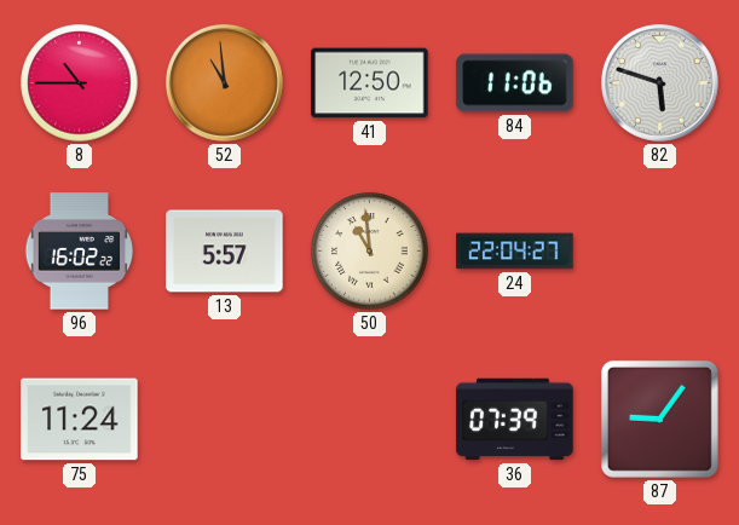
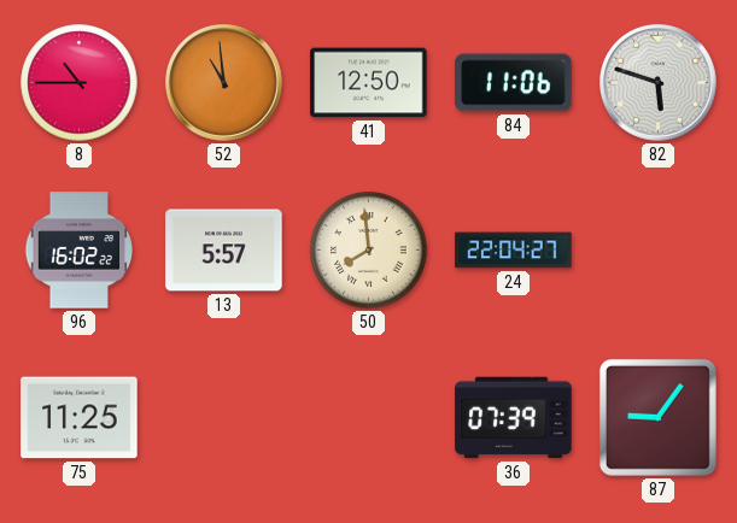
50: 10:59 -> 7:59 (369, 251)
75: 11:24 -> 11:25 (80, 418)
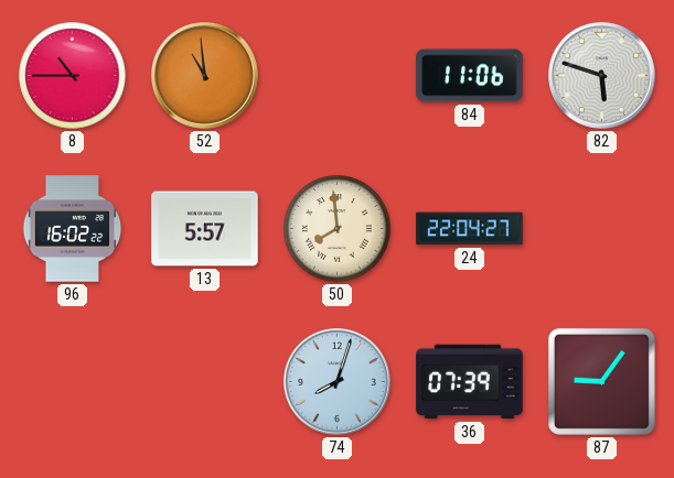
41: 12:50 -> none (369, 83)
75: 11:25 -> none (80, 418)
74: none -> 8:03 (338, 382)
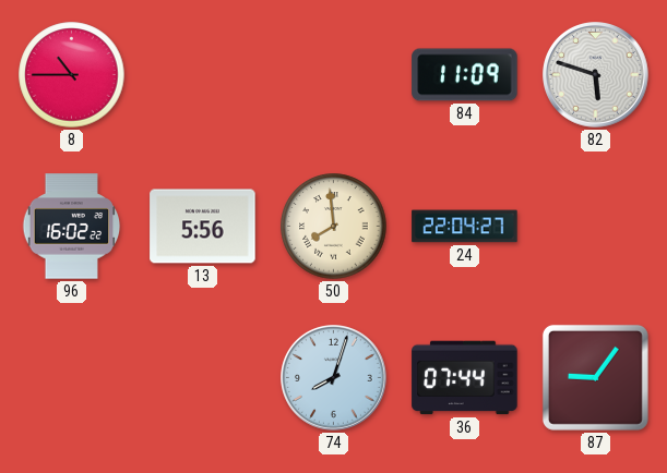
52: 10:59 -> none (205, 76)
84: 11:06 -> 11:09 (465, 75)
13: 5:57 -> 5:56 (203, 227)
36: 07:39 -> 07:44 (465, 378)
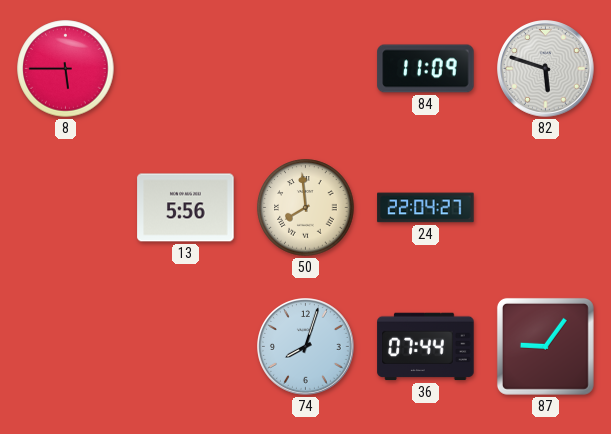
8: 10:45 -> 5:45 (66, 69)
96: 16:02 -> none (72, 227)
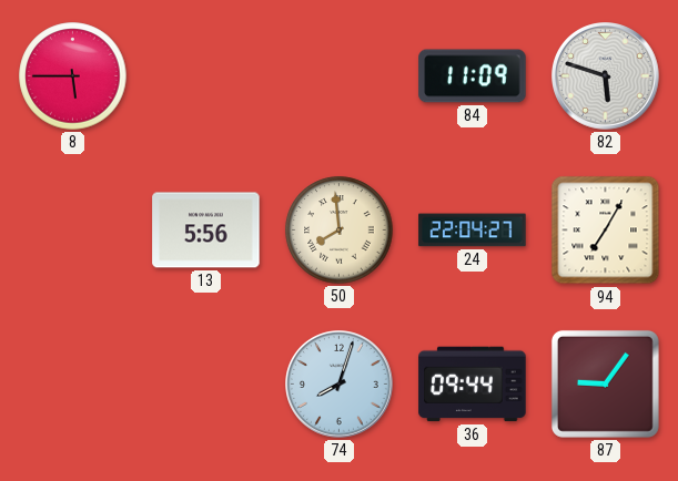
94: none -> 7:05 (606, 231)
36: 07:44 -> 09:44 (473, 385)
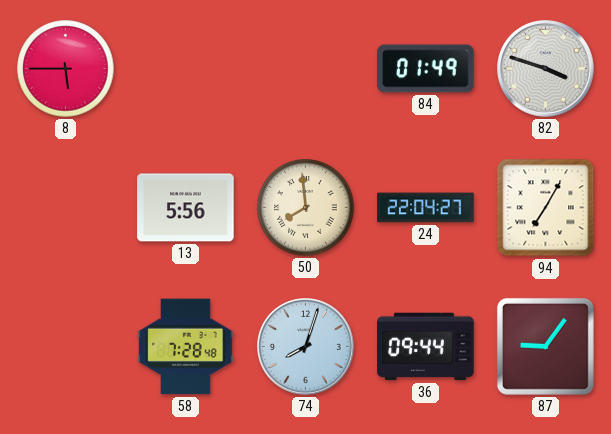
84: 11:09 -> 01:49 (426, 69)
82: 5:48 -> 3:48 (546, 69)
58: none -> 7:28 (186, 347)
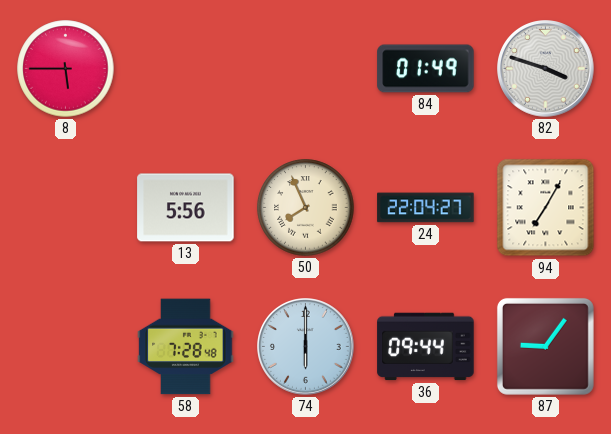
50: 7:59 -> 7:56 (306, 208)
74: 8:03 -> 6:00 (306, 347)
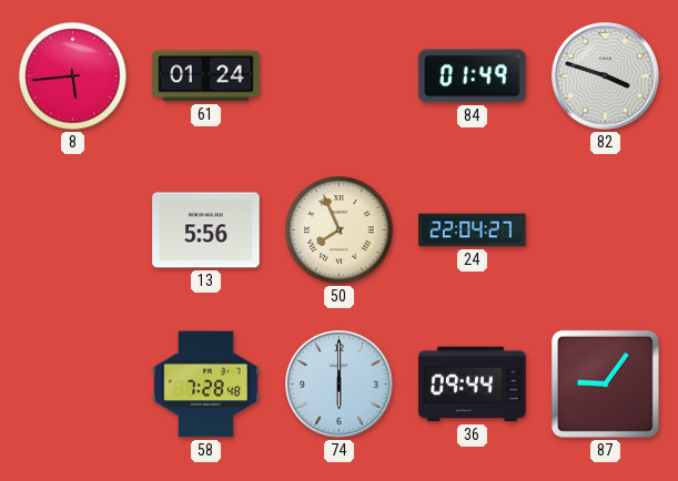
8: 5:45 -> 5:44 (73, 76)
61: none -> 01:24 (206, 76)
94: 7:05 -> none (546, 208)
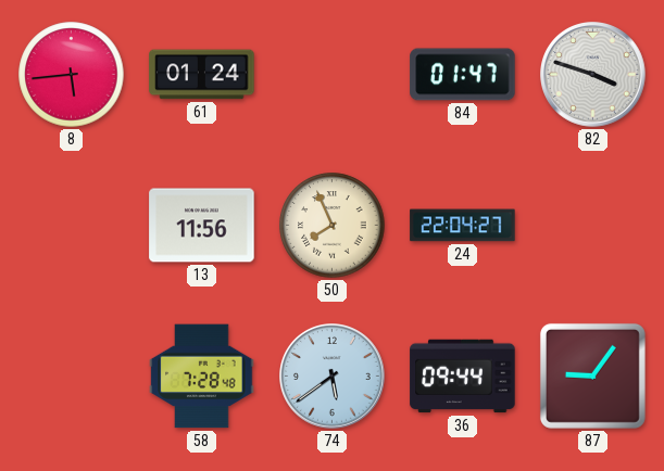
84: 01:49 -> 01:47 (463, 75)
13: 5:56 -> 11:56 (202, 226)
74: 6:00 -> 5:39 (333, 377)
